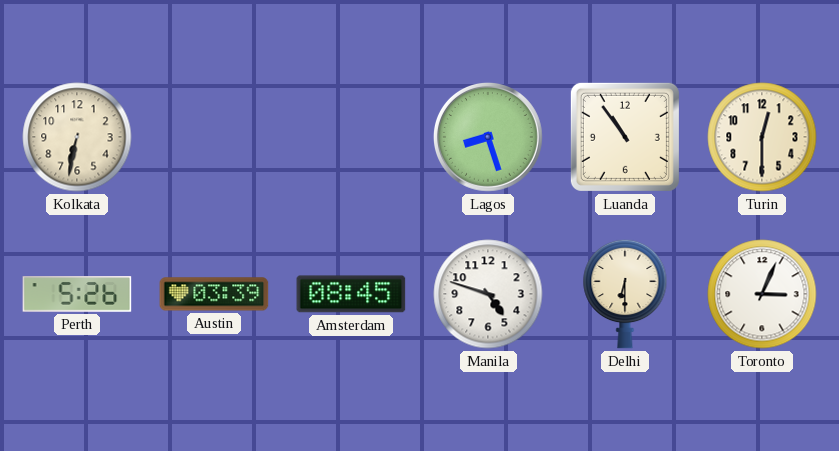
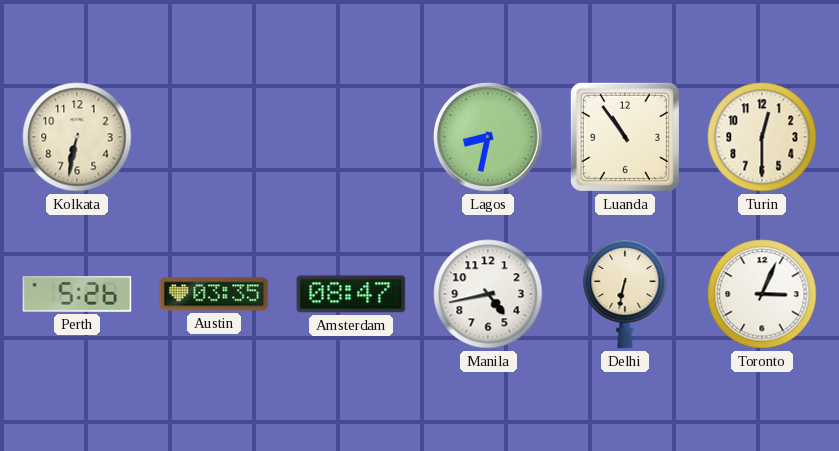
Lagos: 8:27 -> 8:32 (488, 137)
Austin: 03:39 -> 03:35 (214, 294)
Amsterdam: 08:45 -> 08:47 (351, 294)
Manila: 4:48 -> 4:43 (488, 294)
Delhi: 6:30 -> 6:32 (625, 294)
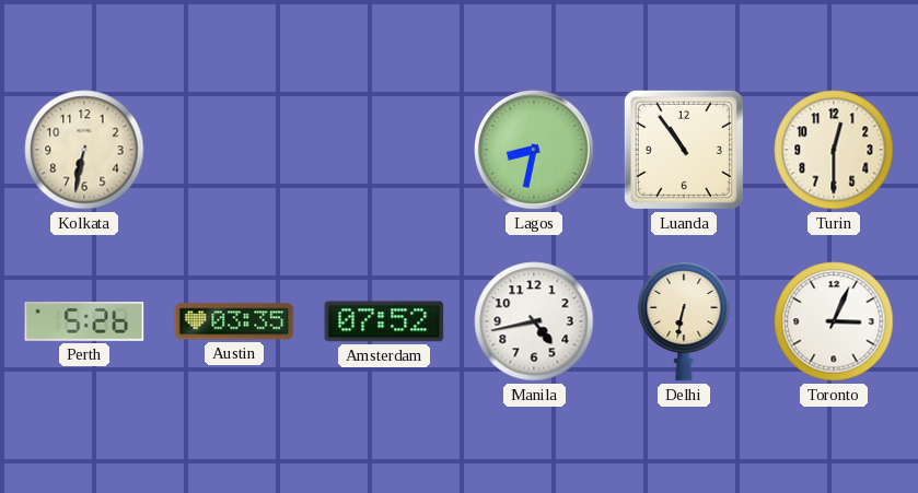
Amsterdam: 08:47 -> 07:52 (384, 321)
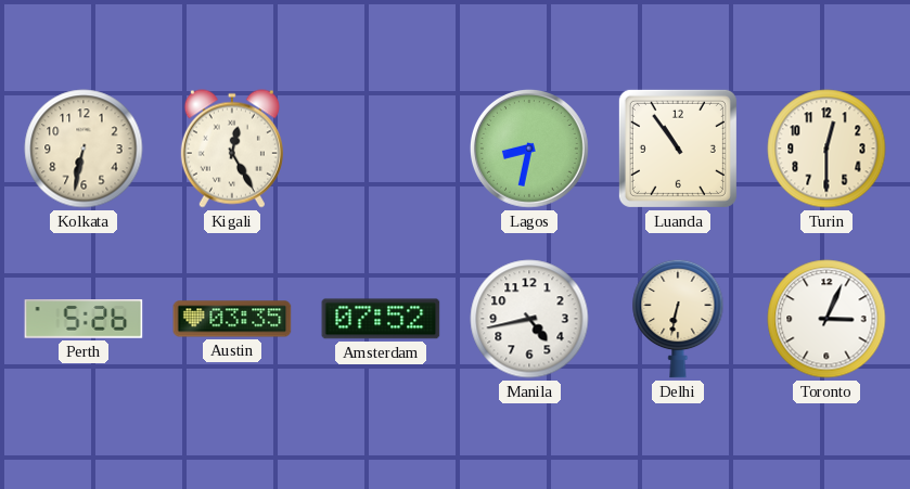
Kigali: none -> 12:25 (232, 149)
